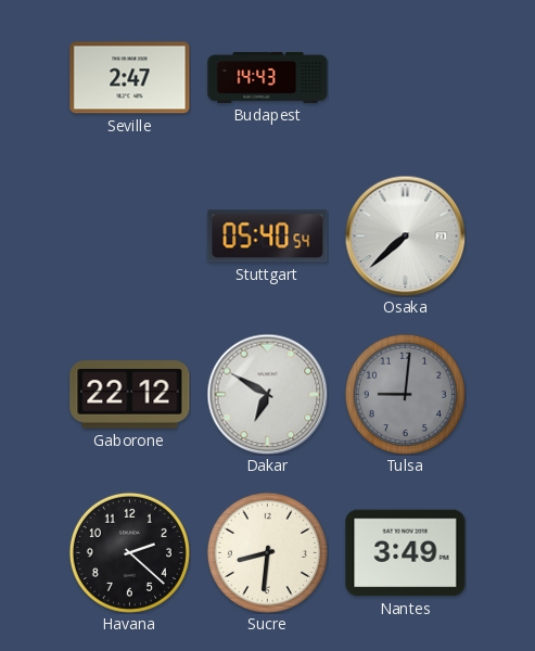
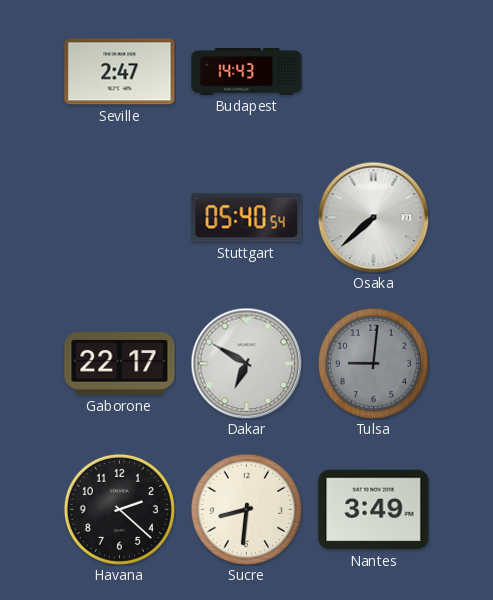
Gaborone: 22:12 -> 22:17 (120, 364)
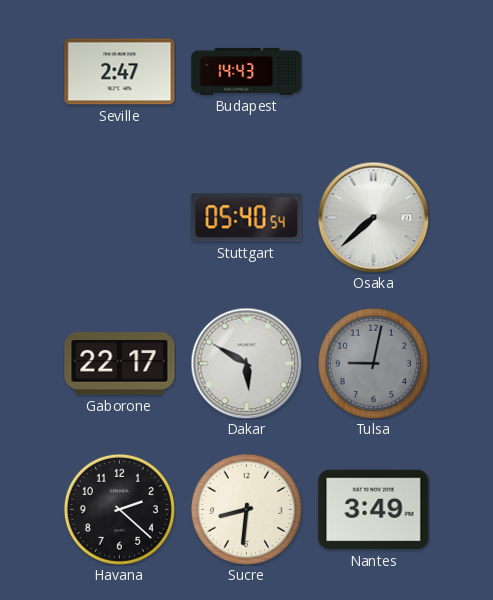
Dakar: 6:50 -> 5:50 (246, 363)
Tulsa: 9:01 -> 9:02 (373, 363)
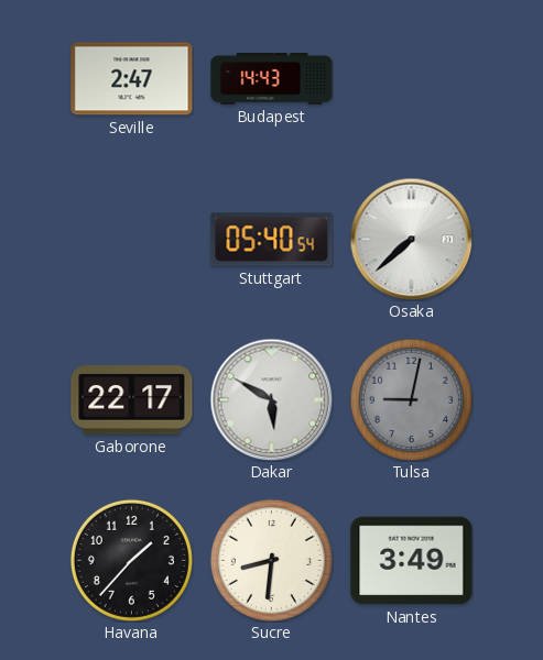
Havana: 2:22 -> 1:37 (131, 560)
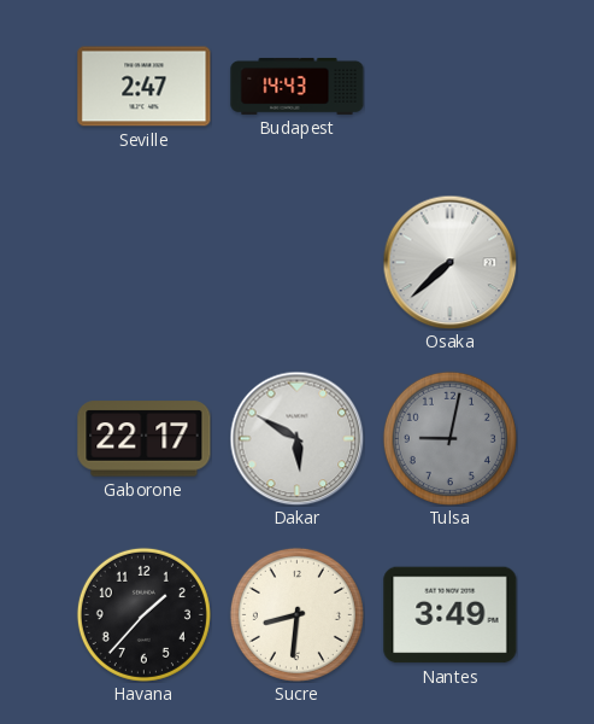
Stuttgart: 05:40 -> none (272, 240)
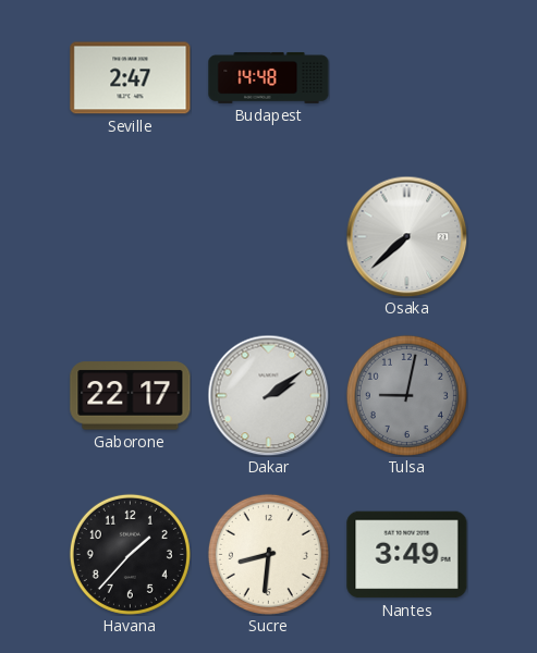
Budapest: 14:43 -> 14:48 (269, 77)
Dakar: 5:50 -> 2:09 (268, 395)
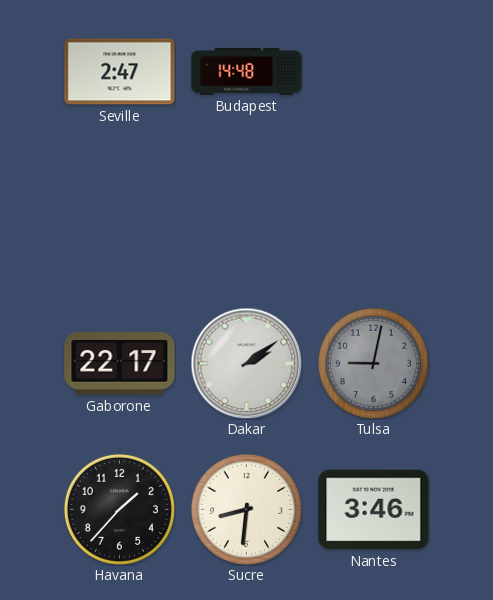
Osaka: 7:38 -> none (406, 236)
Nantes: 3:49 -> 3:46 (374, 510)
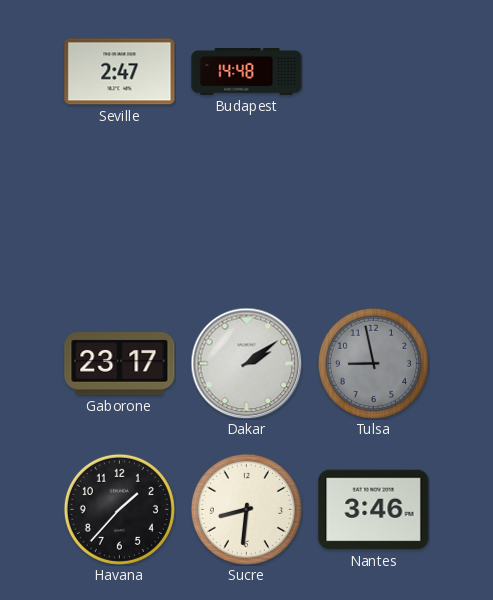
Gaborone: 22:17 -> 23:17 (120, 364)
Tulsa: 9:02 -> 8:58 (373, 363)
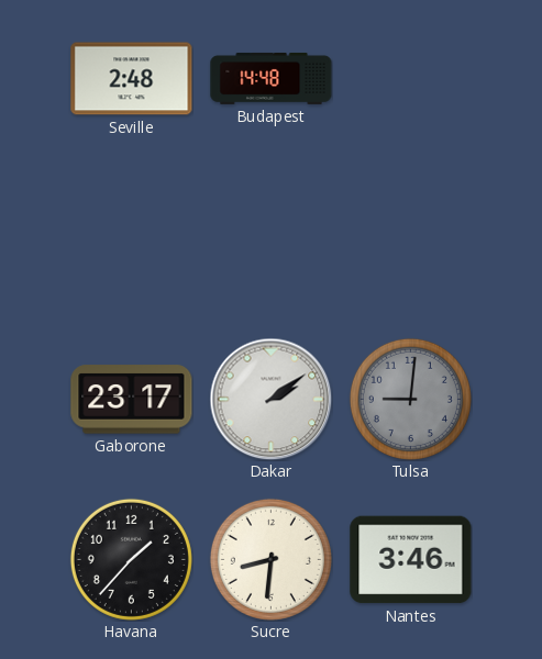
Seville: 2:47 -> 2:48 (132, 79)
Tulsa: 8:58 -> 9:01 (410, 399)
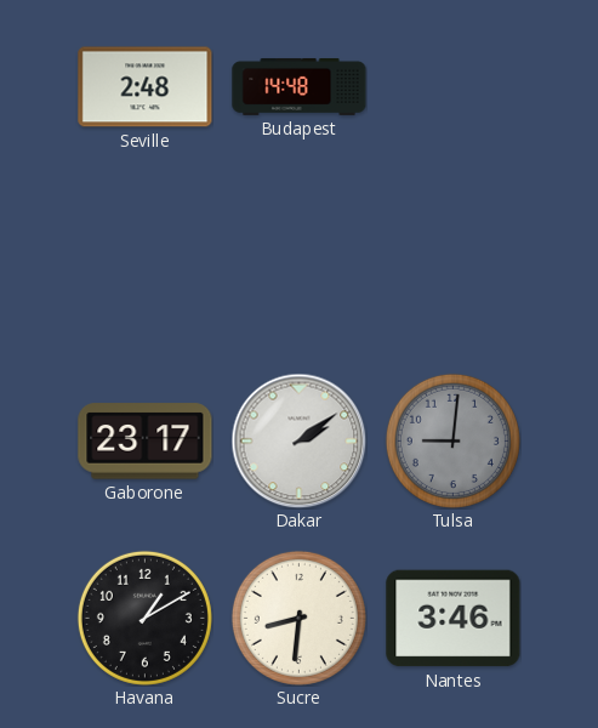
Havana: 1:37 -> 1:10 (144, 618)
